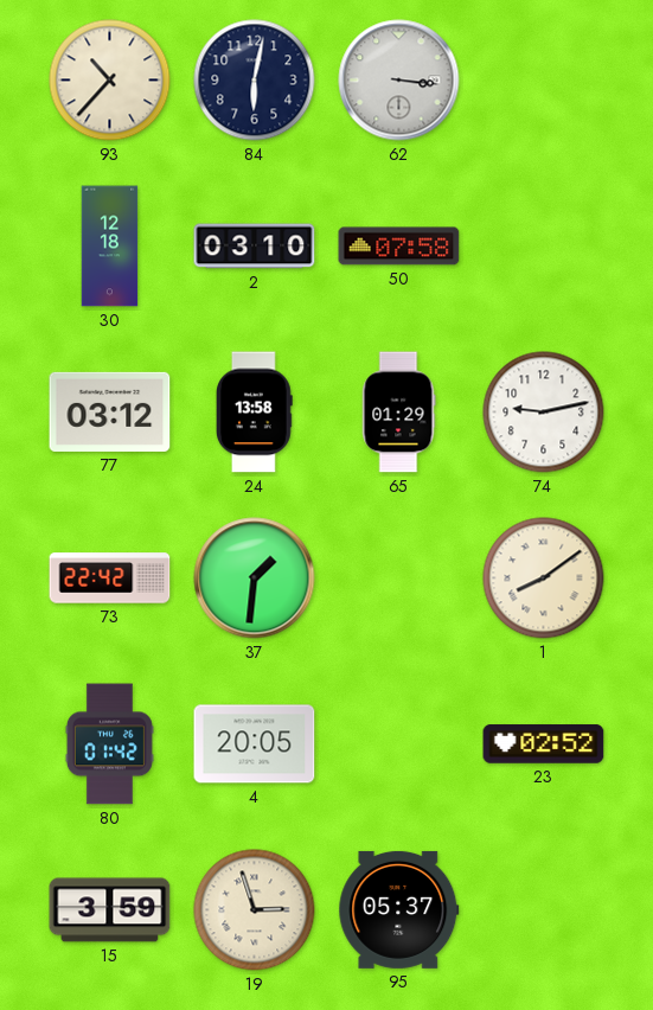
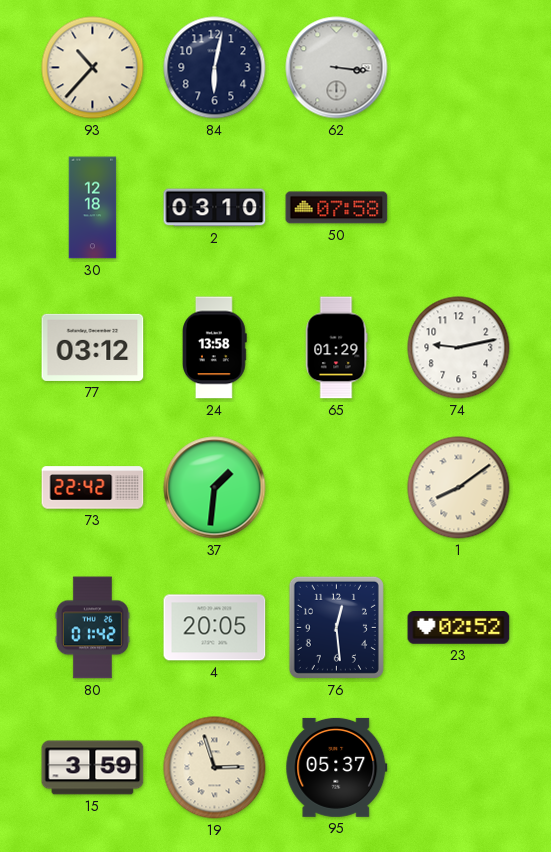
76: none -> 12:29 (336, 627)
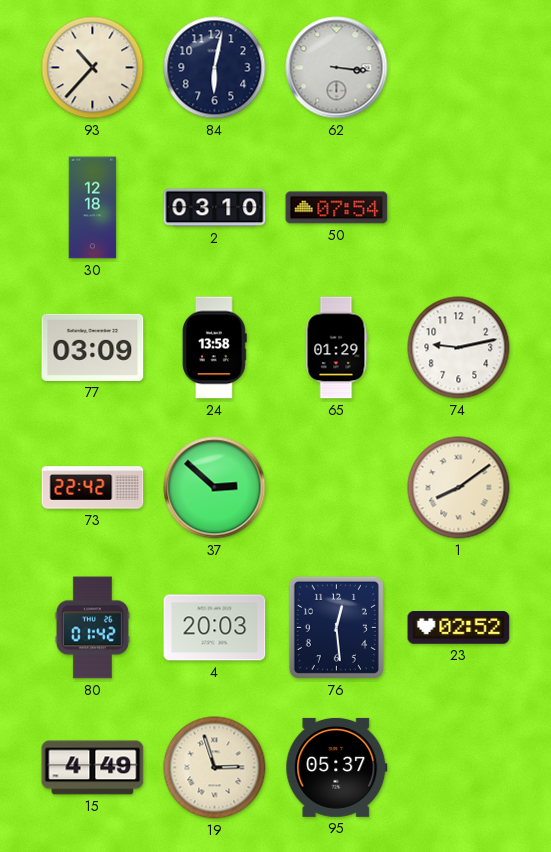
50: 07:58 -> 07:54 (337, 208)
77: 03:12 -> 03:09 (93, 347)
37: 1:31 -> 2:52 (215, 488)
4: 20:05 -> 20:03 (215, 628)
15: 3:59 -> 4:49 (93, 768)
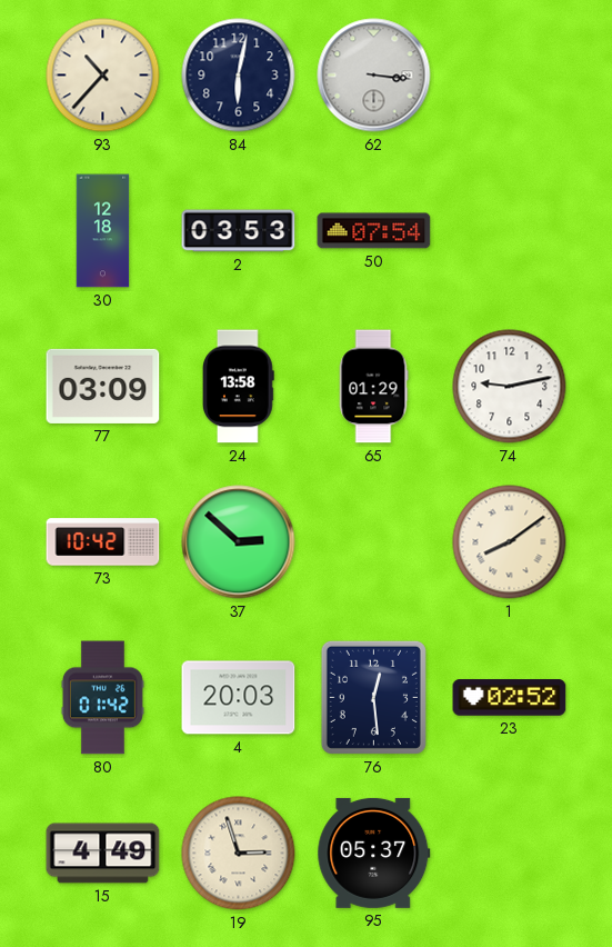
2: 03:10 -> 03:53 (239, 231)
73: 22:42 -> 10:42 (103, 542)
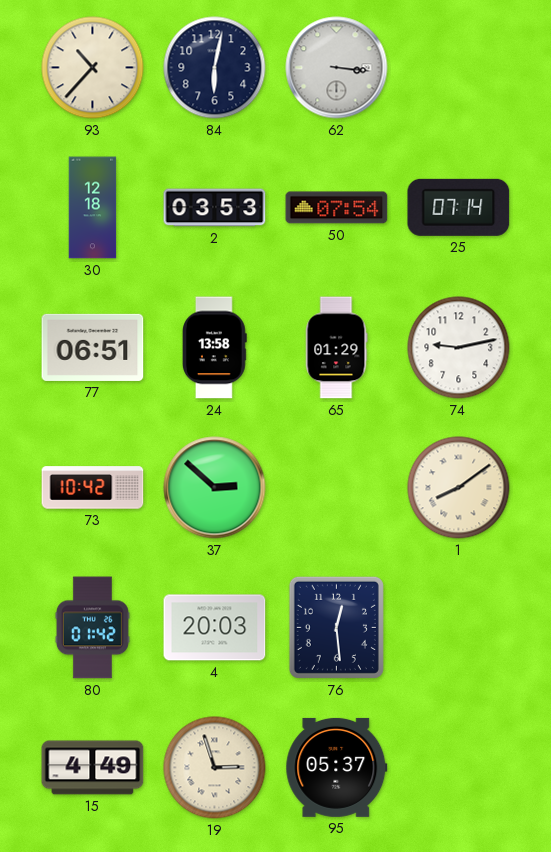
25: none -> 07:14 (459, 207)
77: 03:09 -> 06:51 (93, 347)
23: 02:52 -> none (510, 698)
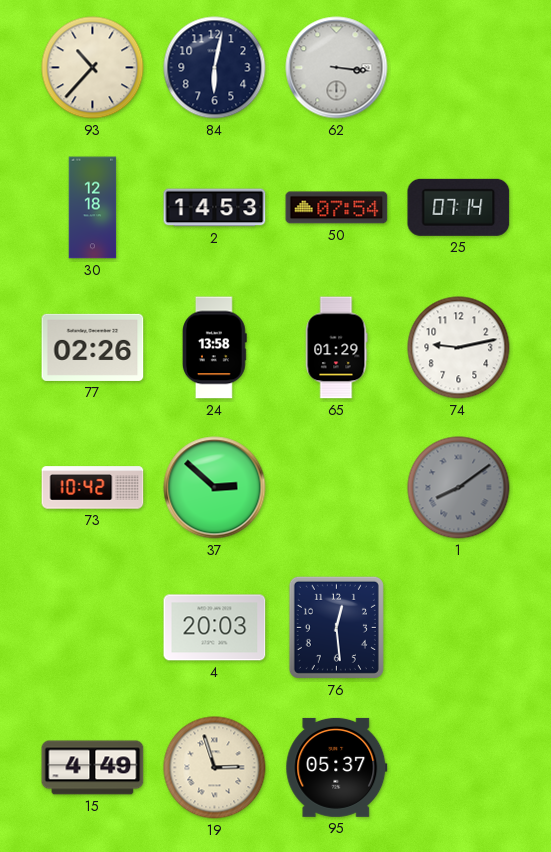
2: 03:53 -> 14:53 (215, 208)
77: 06:51 -> 02:26 (93, 347)
1 dial: cream -> grey (459, 488)
80: 01:42 -> none (92, 628)
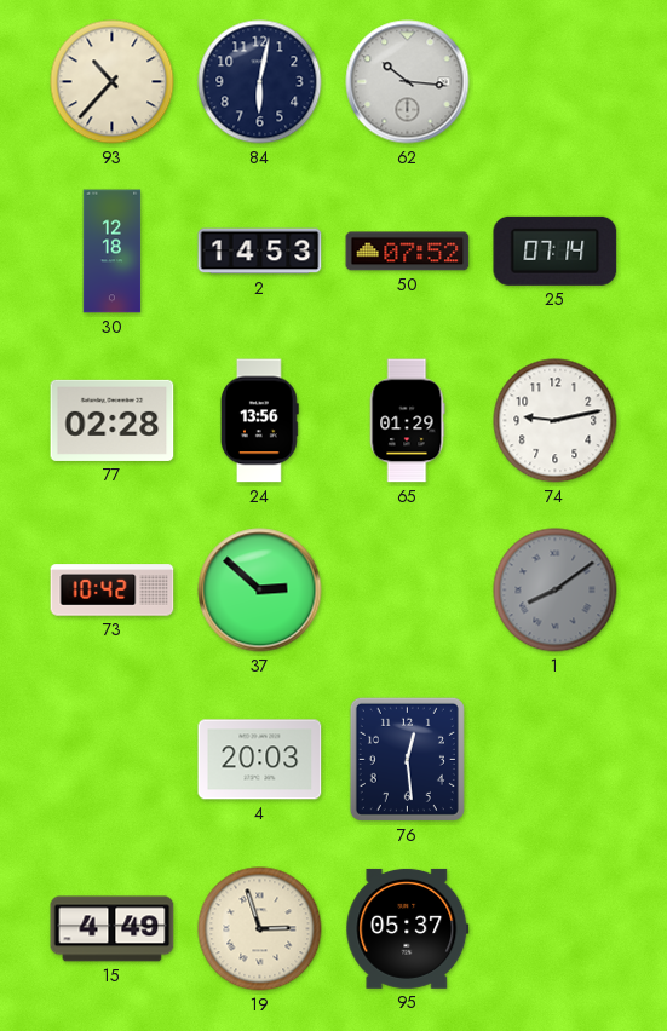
62: 3:16 -> 10:16 (408, 82)
50: 07:54 -> 07:52 (408, 252)
77: 02:26 -> 02:28 (113, 420)
24: 13:58 -> 13:56 (260, 421)
